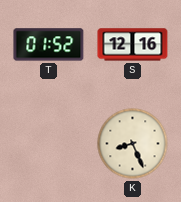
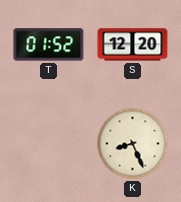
S: 12:16 -> 12:20 (133, 45)
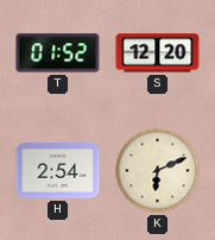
H: none -> 2:54 (58, 171)
K: 8:26 -> 6:11 (158, 171)
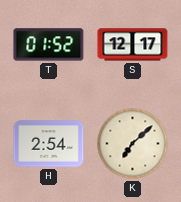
S: 12:20 -> 12:17 (133, 45)
K: 6:11 -> 7:08 (133, 144)
